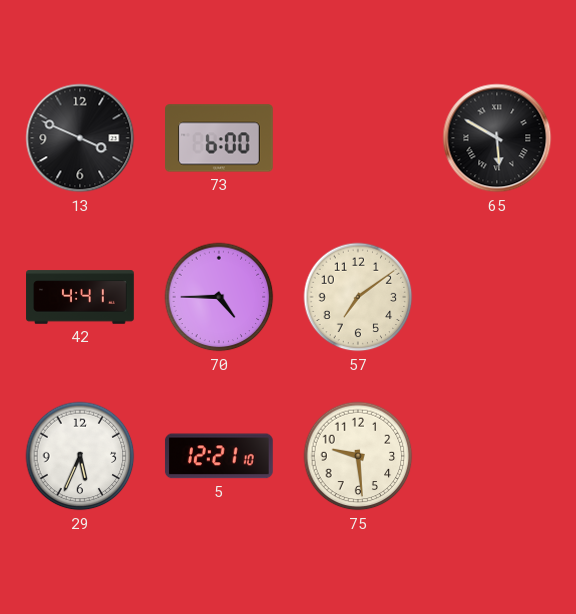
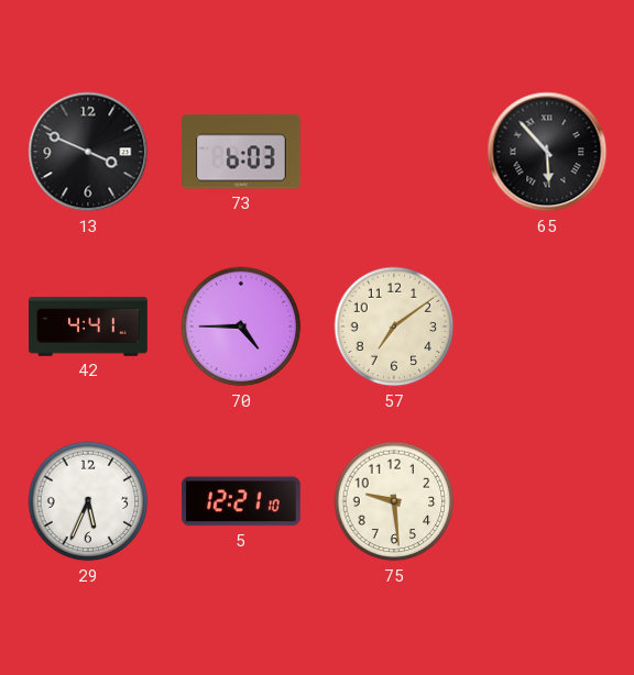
73: 6:00 -> 6:03 (242, 152)
65: 5:50 -> 5:53 (547, 152)
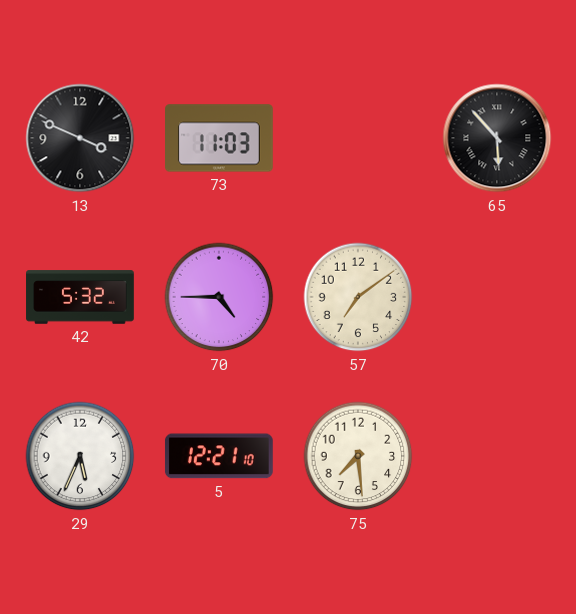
73: 6:03 -> 11:03 (220, 138)
42: 4:41 -> 5:32 (80, 297)
75: 9:29 -> 7:29 (358, 456)
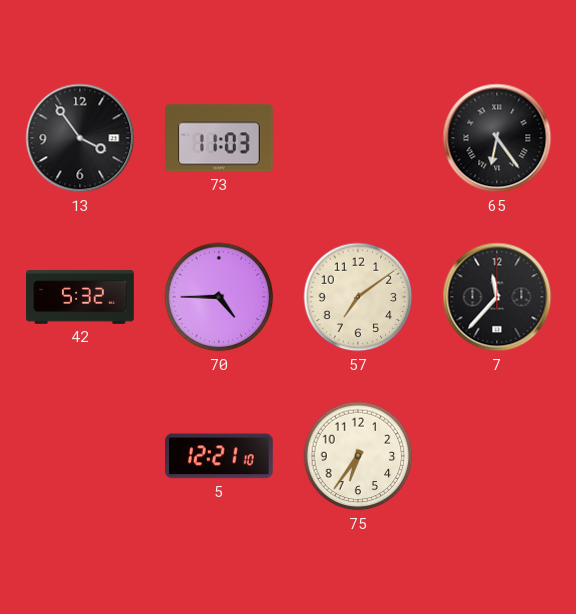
13: 3:49 -> 3:54 (80, 138)
65: 5:53 -> 6:24 (497, 138)
7: none -> 11:37 (497, 297)
29: 5:34 -> none (80, 456)
75: 7:29 -> 6:36 (358, 456)
